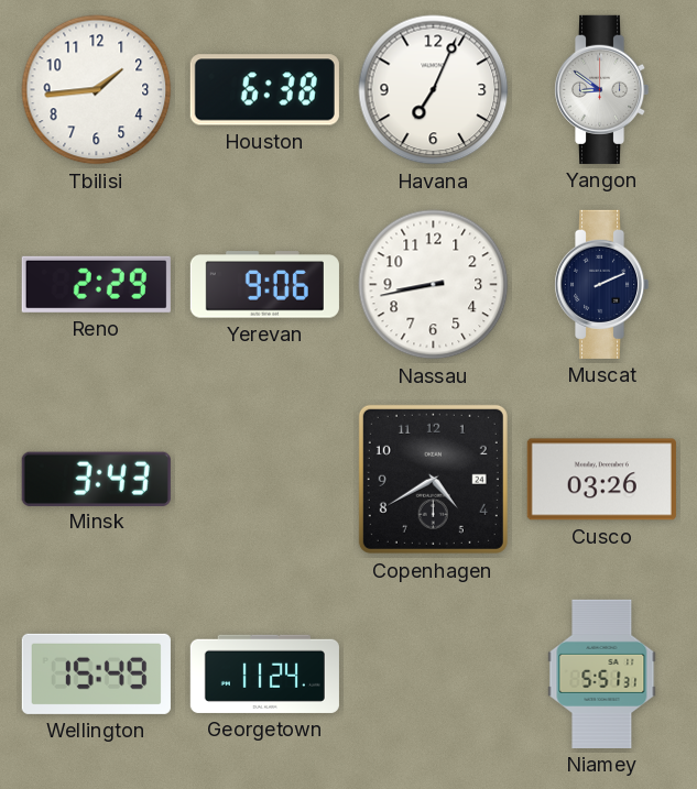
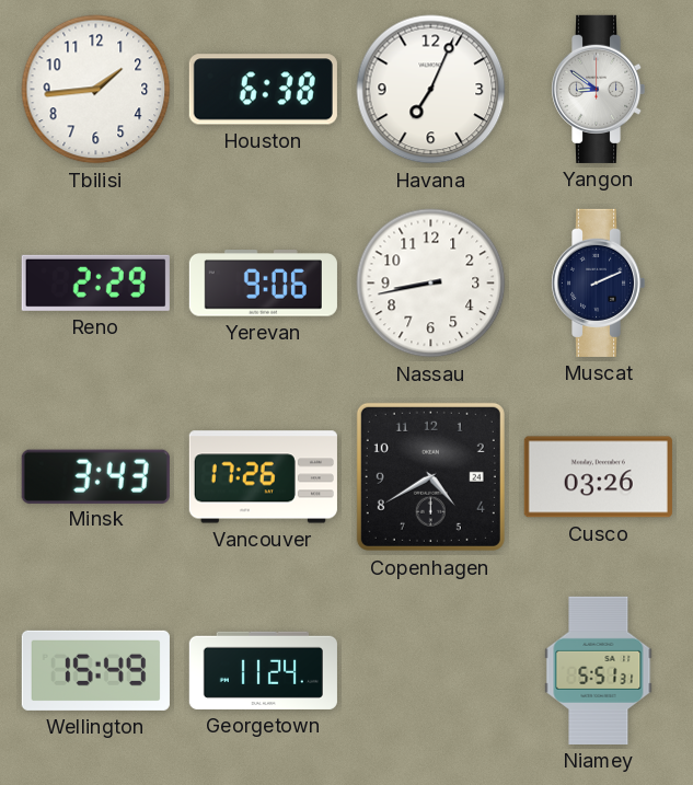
Vancouver: none -> 17:26 (263, 477)
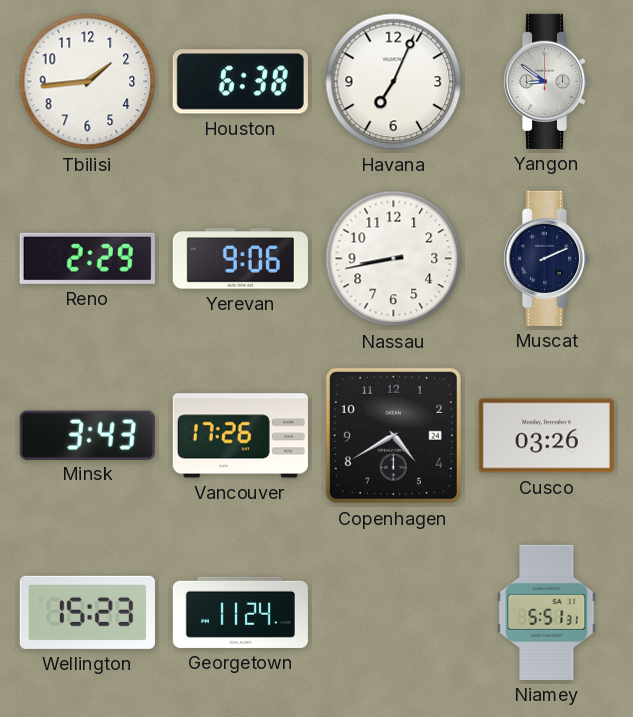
Wellington: 15:49 -> 15:23 (87, 612)
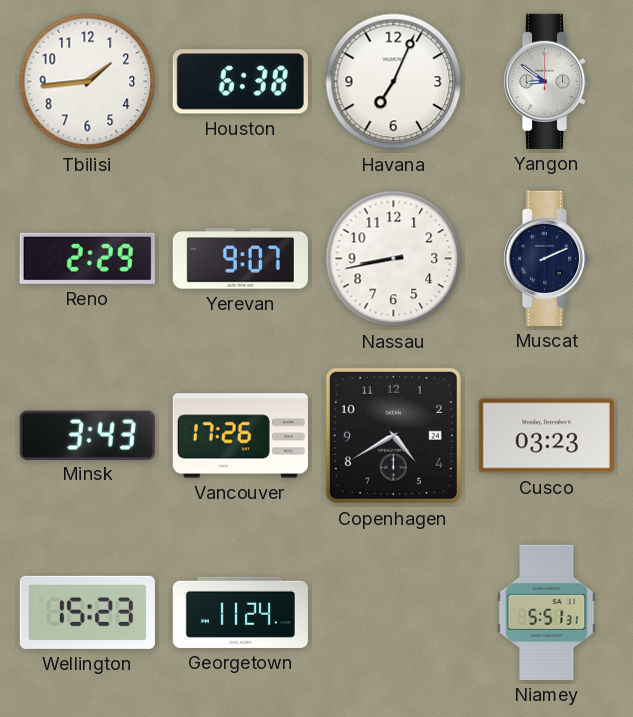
Yerevan: 9:06 -> 9:07 (240, 259)
Cusco: 03:26 -> 03:23 (546, 436)
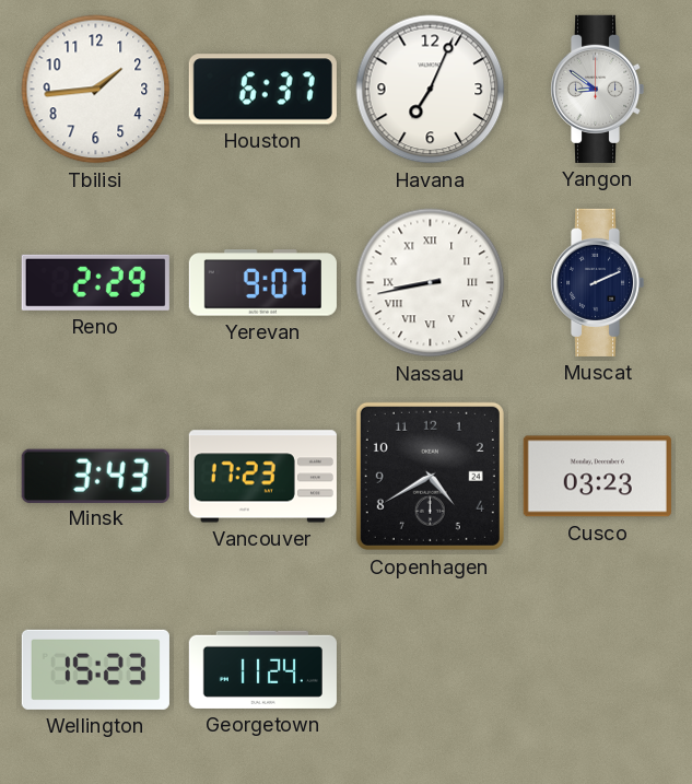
Houston: 6:38 -> 6:37 (262, 90)
Nassau numerals: Arabic -> Roman (431, 283)
Vancouver: 17:26 -> 17:23 (262, 477)
Niamey: 5:51 -> none (547, 612)
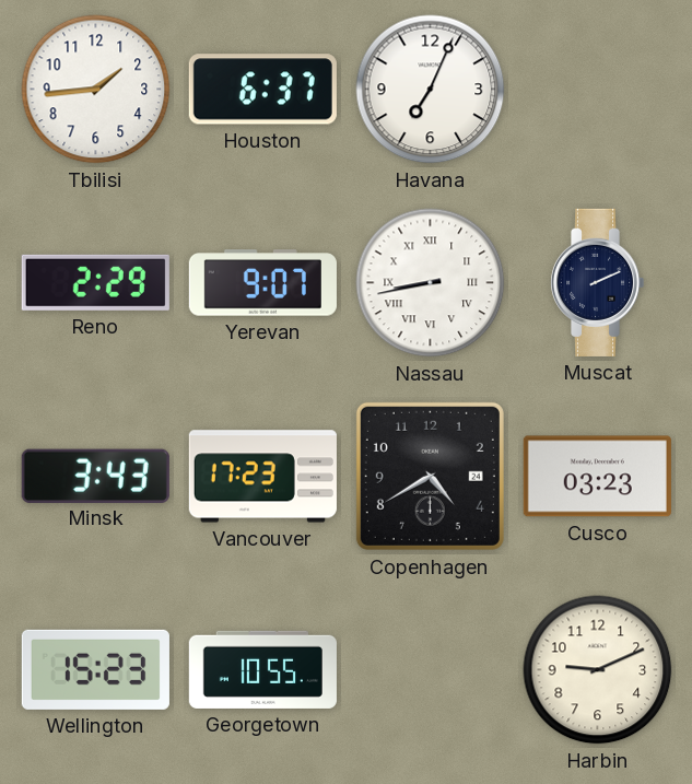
Yangon: 8:51 -> none (597, 89)
Georgetown: 11:24 -> 10:55 (262, 669)
Harbin: none -> 9:11 (598, 670)
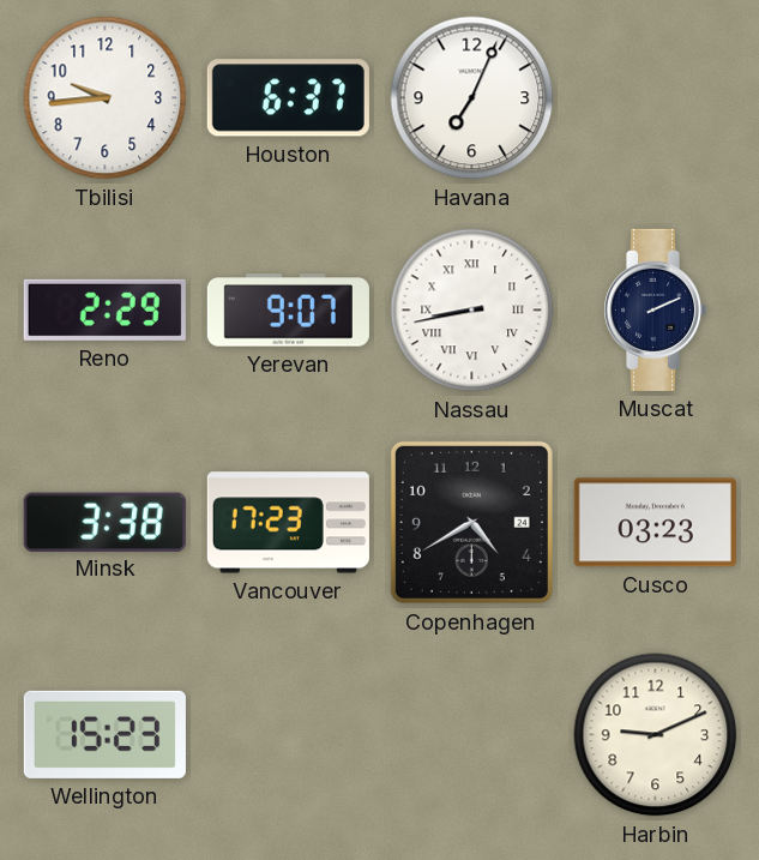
Tbilisi: 1:44 -> 9:44 (106, 98)
Minsk: 3:43 -> 3:38 (104, 522)
Georgetown: 10:55 -> none (262, 669)
